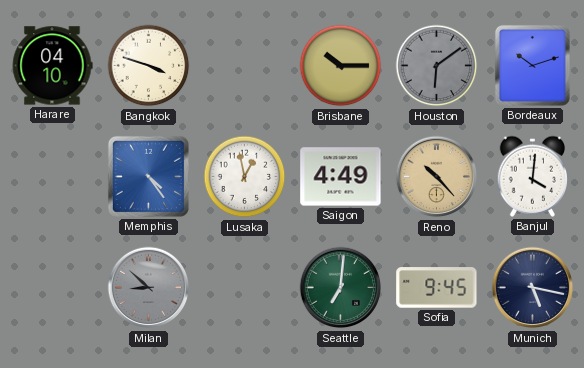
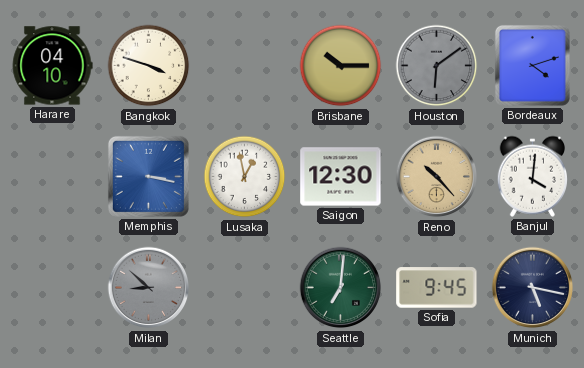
Bordeaux: 10:12 -> 4:12 (532, 65)
Memphis: 4:24 -> 3:17 (148, 176)
Saigon: 4:49 -> 12:30 (341, 177)
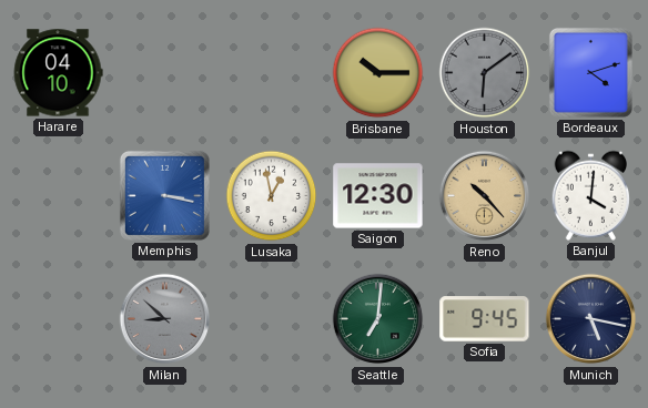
Bangkok: 3:48 -> none (149, 66)
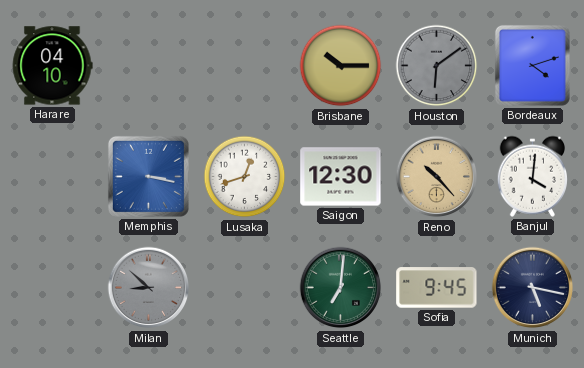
Lusaka: 12:58 -> 12:42 (245, 177)
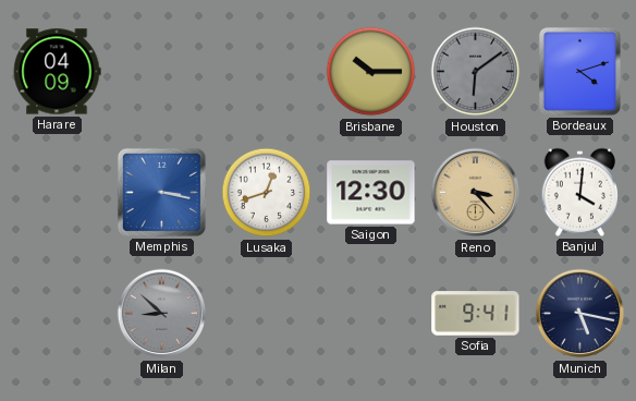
Harare: 04:10 -> 04:09 (57, 72)
Reno: 10:23 -> 3:23 (476, 193)
Seattle: 7:01 -> none (341, 288)
Sofia: 9:45 -> 9:41 (476, 314)
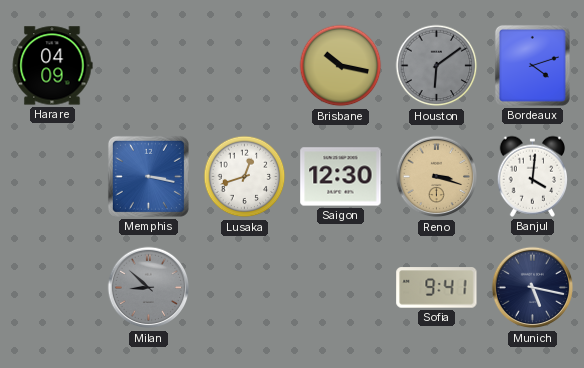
Brisbane: 10:15 -> 10:17 (341, 66)
Reno: 3:23 -> 3:18 (437, 177)
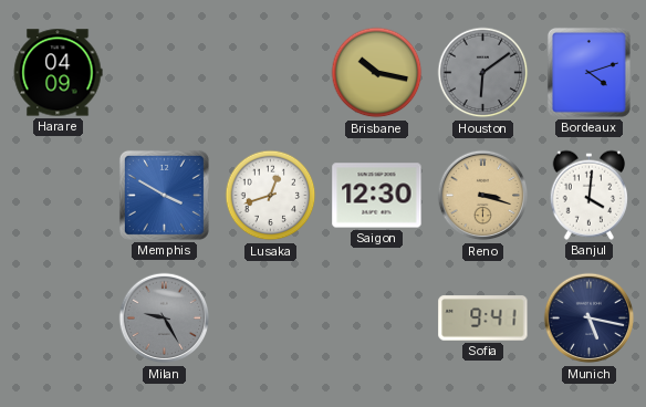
Memphis: 3:17 -> 3:50 (164, 195)
Milan: 8:52 -> 9:25 (165, 319)
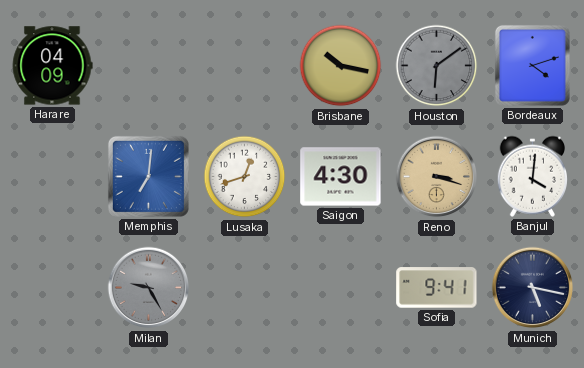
Memphis: 3:50 -> 7:01 (148, 176)
Saigon: 12:30 -> 4:30 (341, 177)
